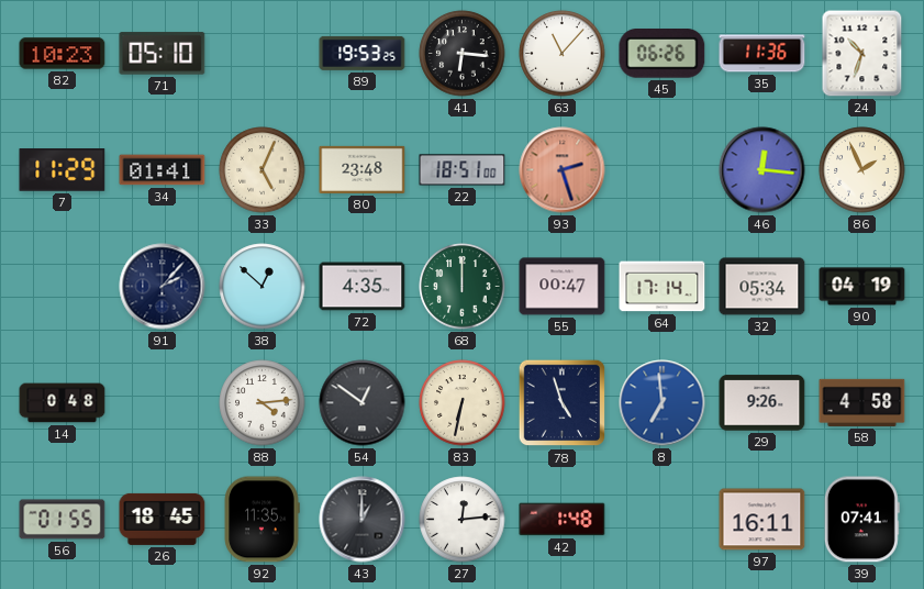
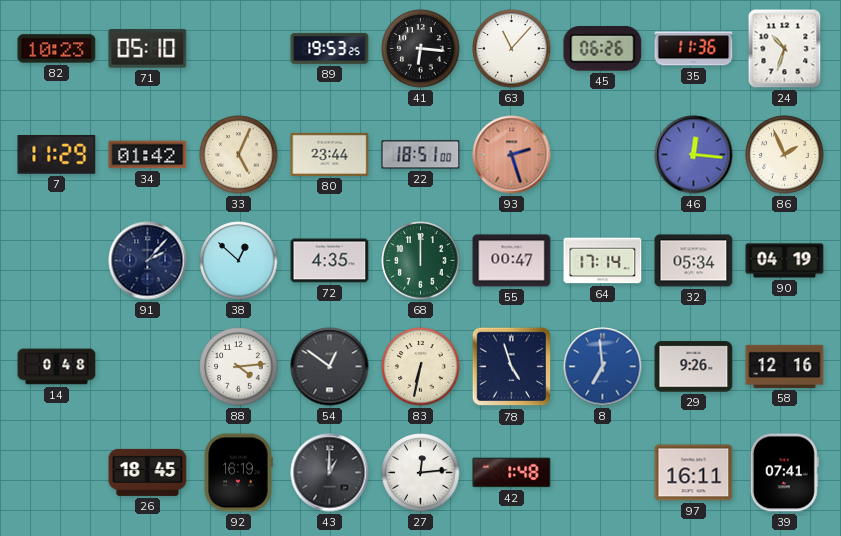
34: 01:41 -> 01:42 (148, 155)
80: 23:48 -> 23:44 (330, 154)
58: 4:58 -> 12:16 (785, 366)
56: 01:55 -> none (63, 520)
92: 11:35 -> 16:19 (238, 473)
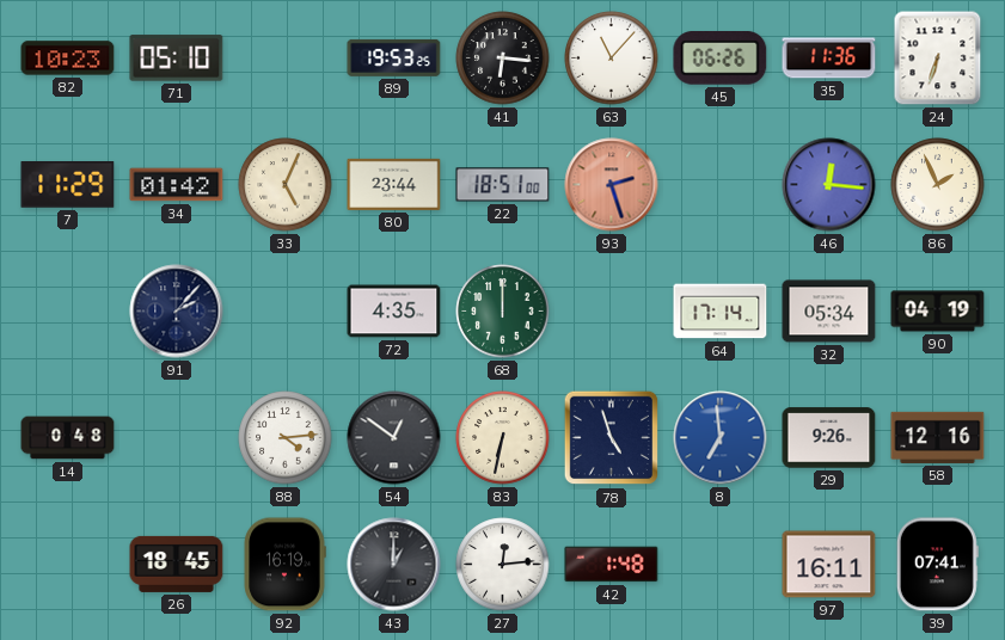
24: 10:33 -> 6:33 (938, 59)
38: 12:52 -> none (239, 261)
55: 00:47 -> none (512, 261)
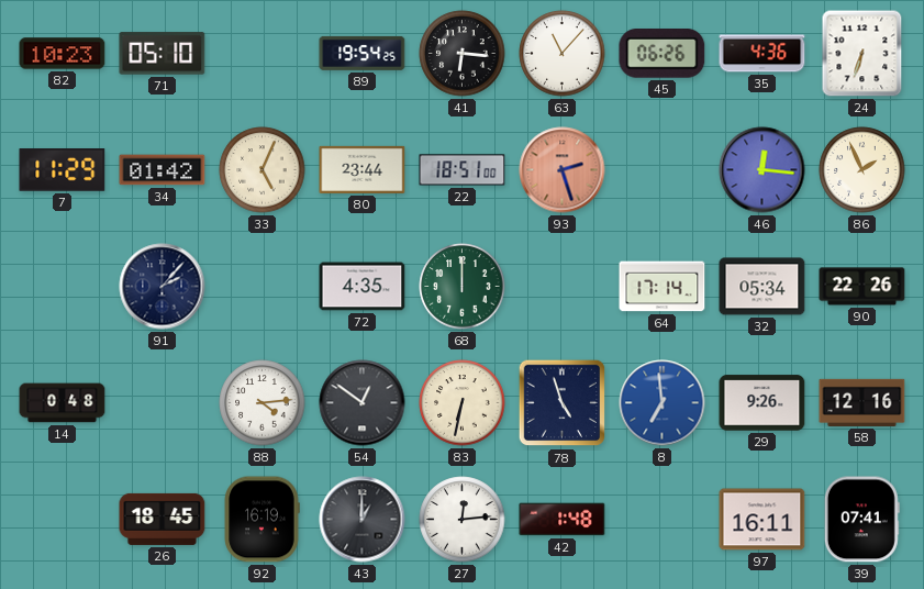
89: 19:53 -> 19:54 (363, 53)
35: 11:36 -> 4:36 (762, 54)
90: 04:19 -> 22:26 (862, 287)
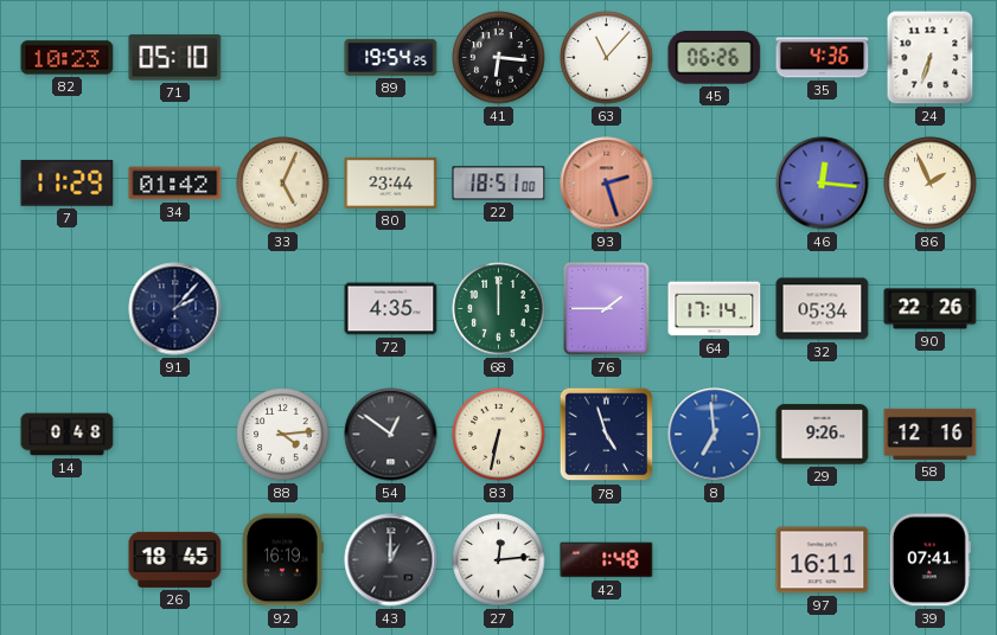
76: none -> 1:45 (607, 309)
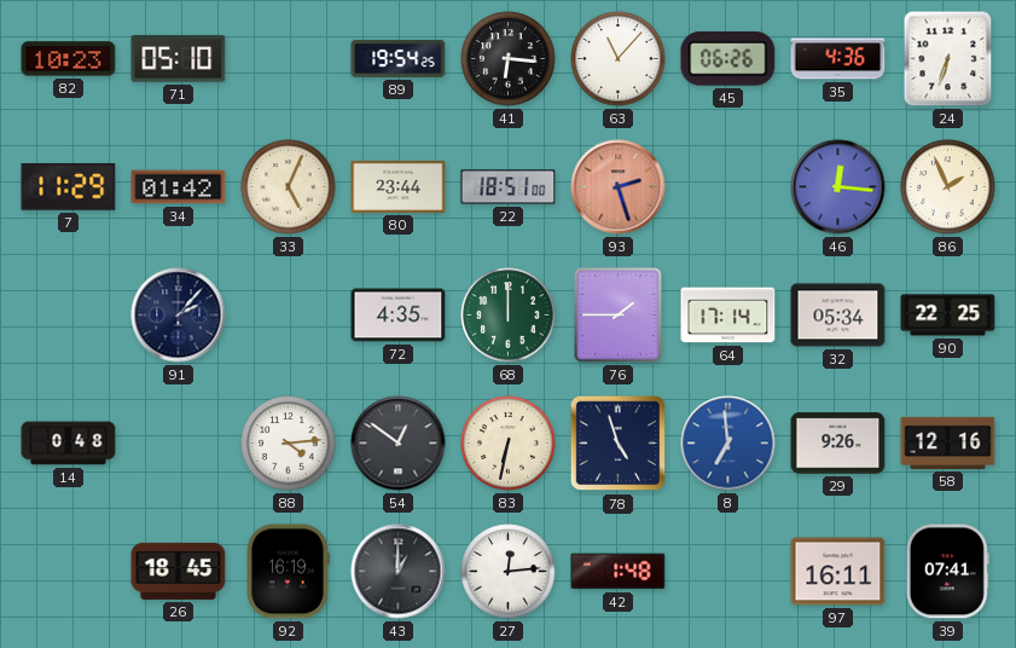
90: 22:26 -> 22:25 (948, 316)
